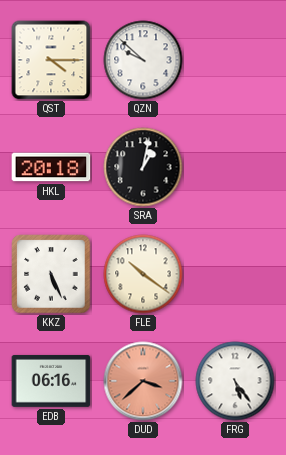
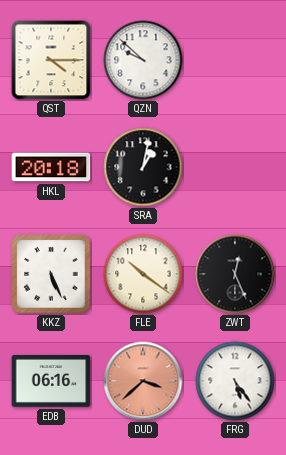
ZWT: none -> 12:26 (235, 274)
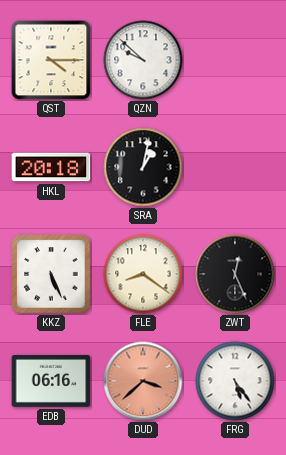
FLE: 10:21 -> 8:21 (143, 274)
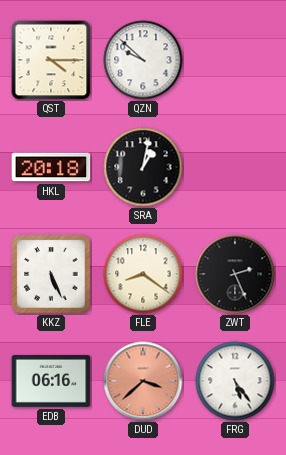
ZWT: 12:26 -> 2:26 (235, 274)
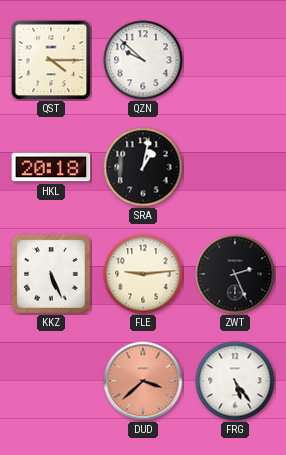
FLE: 8:21 -> 9:14 (143, 274)
EDB: 06:16 -> none (51, 381)
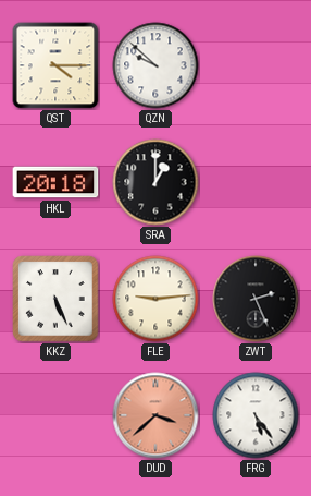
SRA: 1:02 -> 1:00 (155, 182)
